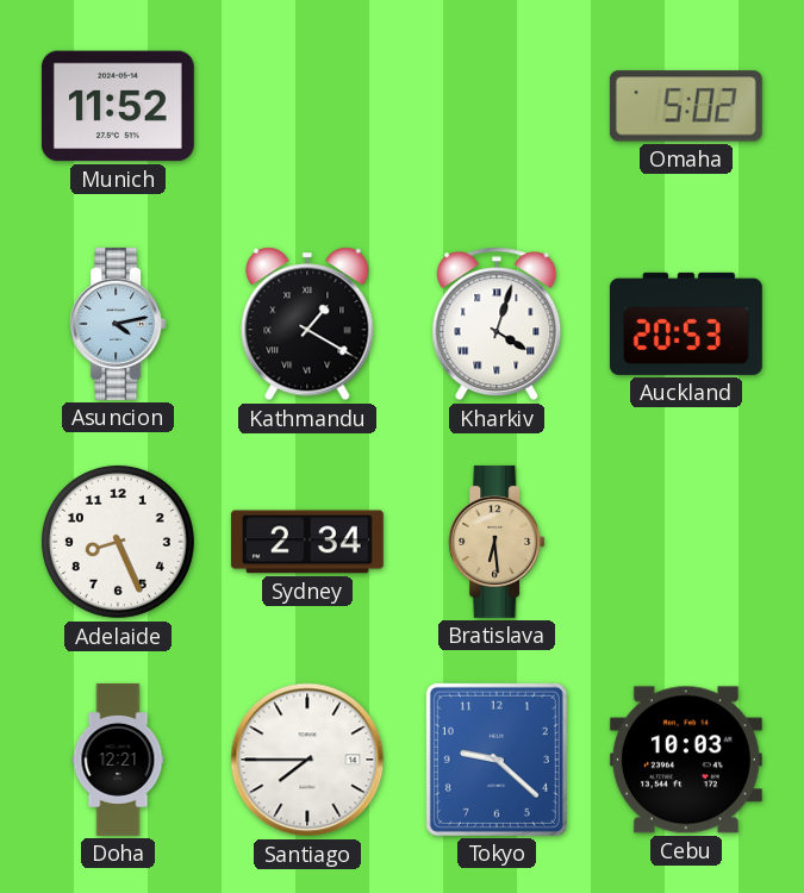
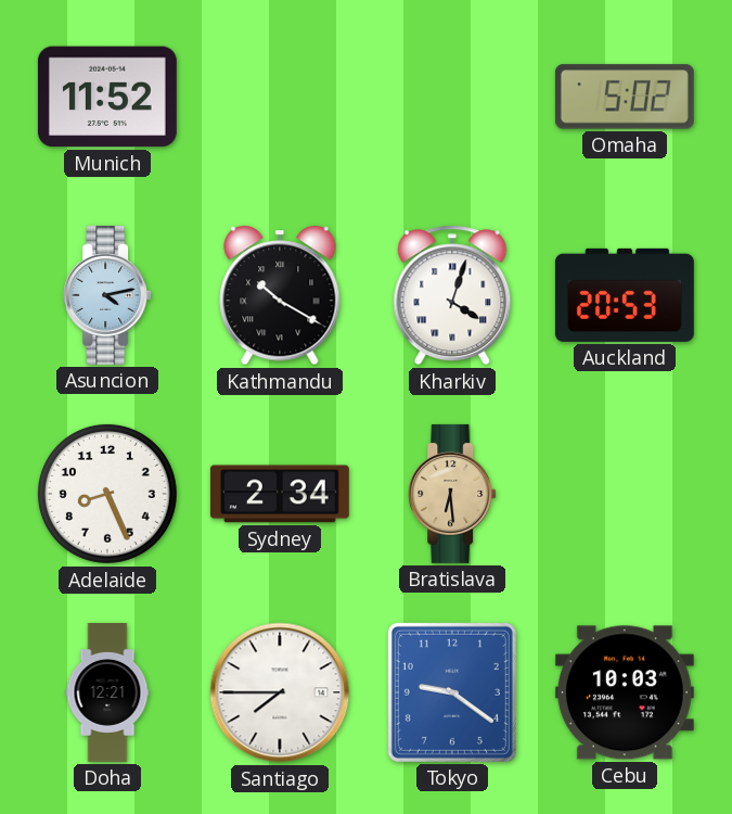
Kathmandu: 1:20 -> 10:20 (280, 295)
Tokyo: 9:22 -> 9:21 (452, 692)
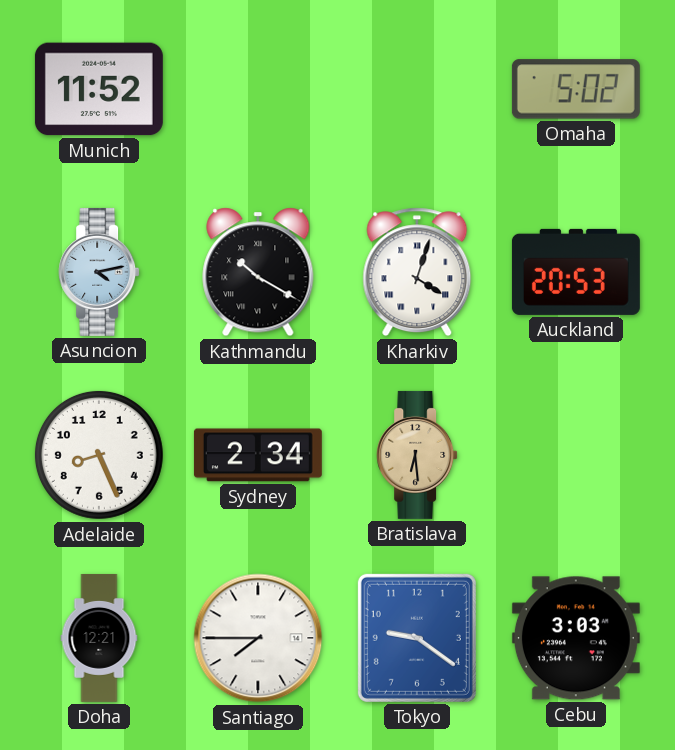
Cebu: 10:03 -> 3:03 (576, 638)
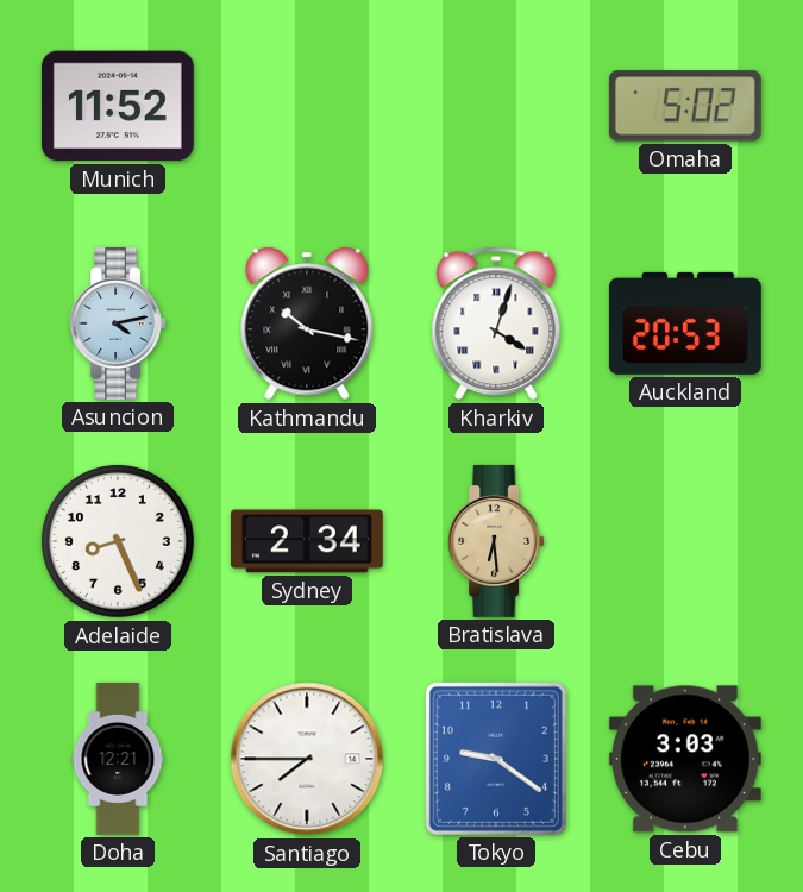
Kathmandu: 10:20 -> 10:17 (307, 323)
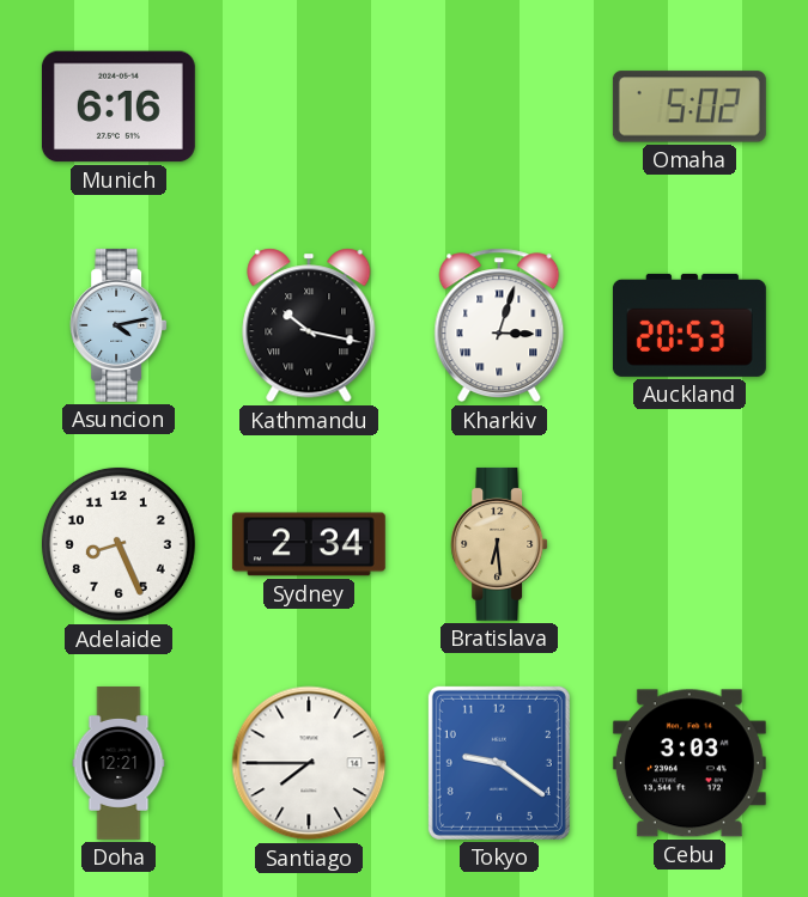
Munich: 11:52 -> 6:16 (119, 106)
Kharkiv: 4:03 -> 3:03 (499, 325)
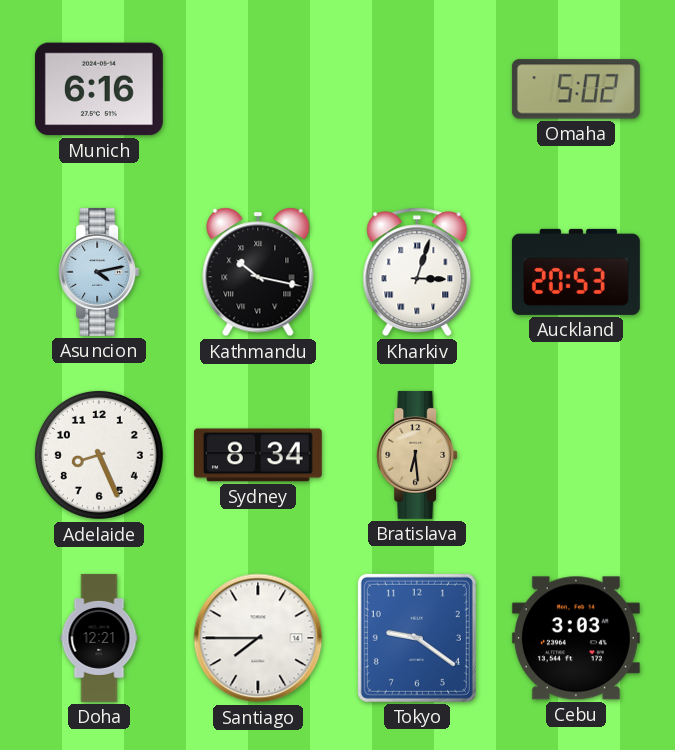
Sydney: 2:34 -> 8:34 (258, 455)
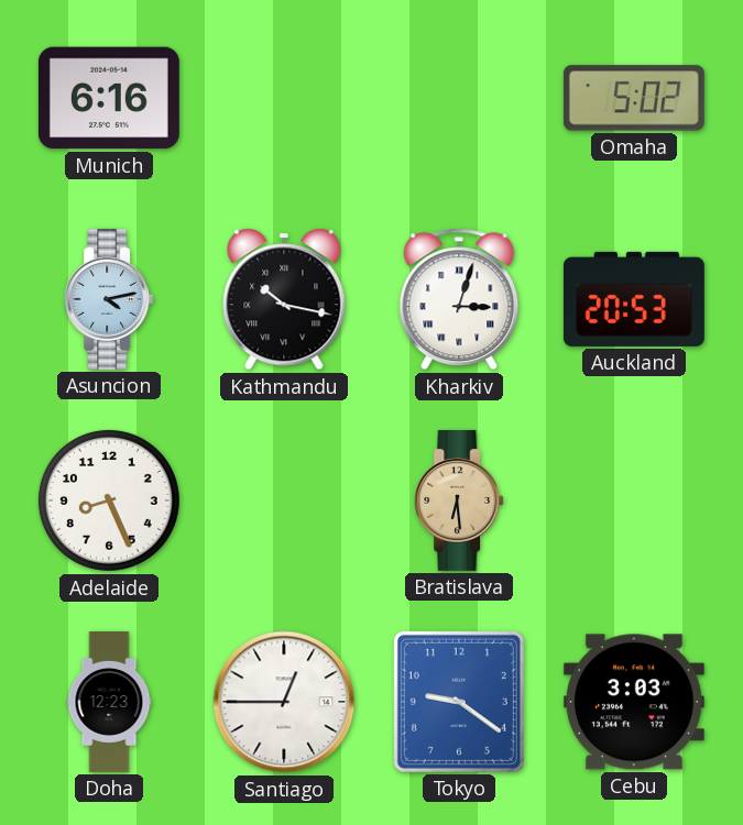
Sydney: 8:34 -> none (258, 455)
Doha: 12:21 -> 12:23 (109, 702)
Santiago: 7:45 -> 12:45 (284, 702)
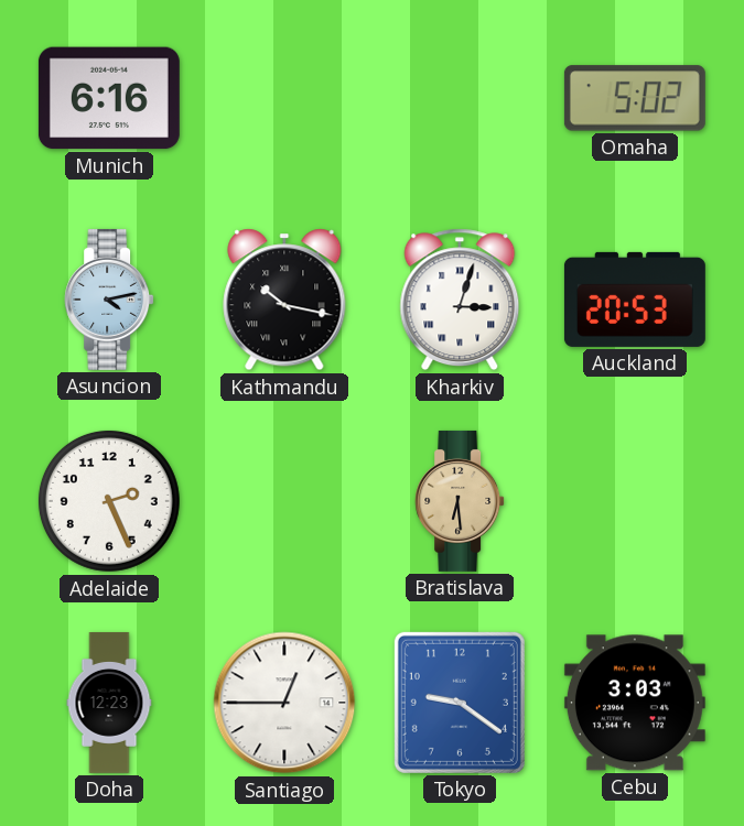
Adelaide: 8:26 -> 2:26 (109, 501)
